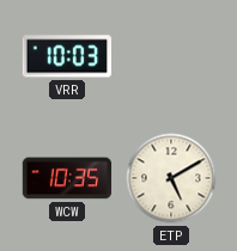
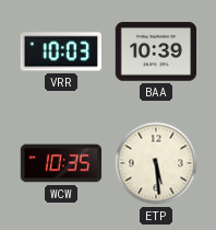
BAA: none -> 10:39 (156, 51)
ETP: 5:10 -> 5:29 (156, 163)
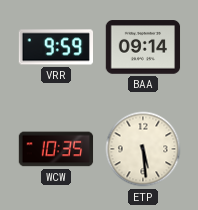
VRR: 10:03 -> 9:59 (55, 47)
BAA: 10:39 -> 09:14 (143, 47)
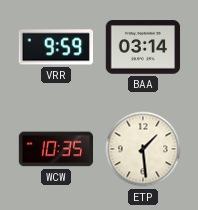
BAA: 09:14 -> 03:14 (143, 47)
ETP: 5:29 -> 1:29 (143, 149)
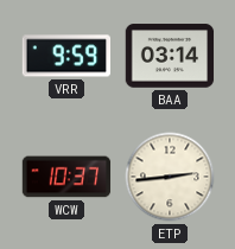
WCW: 10:35 -> 10:37 (66, 177)
ETP: 1:29 -> 2:44 (170, 177)
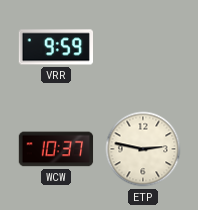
BAA: 03:14 -> none (170, 56)
ETP: 2:44 -> 2:47 (143, 149)
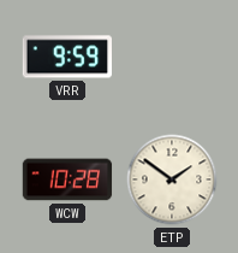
WCW: 10:37 -> 10:28 (67, 180)
ETP: 2:47 -> 1:51 (172, 180)
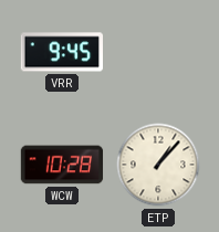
VRR: 9:59 -> 9:45 (61, 52)
ETP: 1:51 -> 1:07 (158, 165)
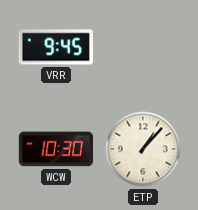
WCW: 10:28 -> 10:30 (56, 149)
